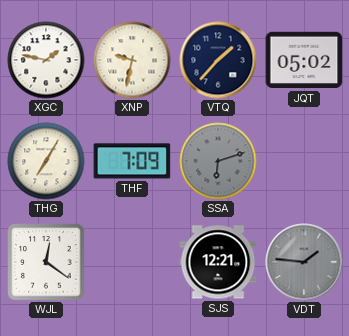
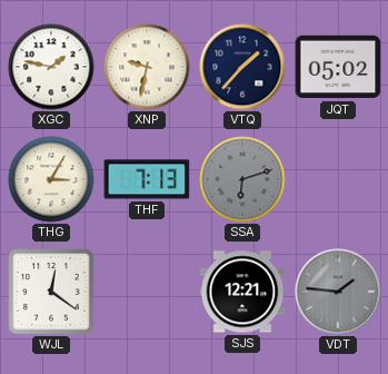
THG: 7:05 -> 3:05 (51, 179)
THF: 7:09 -> 7:13 (147, 179)
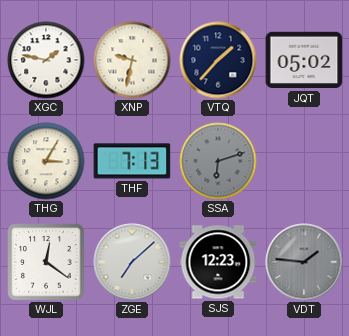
ZGE: none -> 7:08 (132, 262)
SJS: 12:21 -> 12:23 (218, 262)
